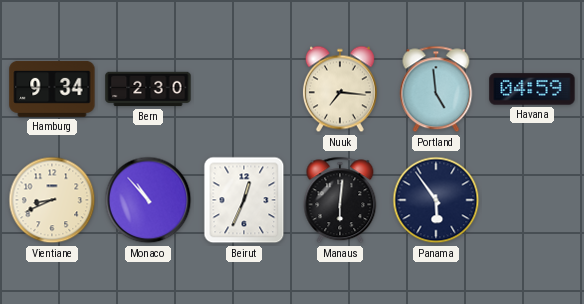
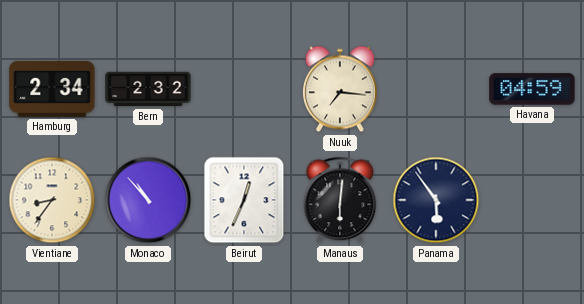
Hamburg: 9:34 -> 2:34 (52, 89)
Bern: 2:30 -> 2:32 (148, 89)
Portland: 4:59 -> none (436, 89)
Vientiane: 8:41 -> 8:36 (52, 200)
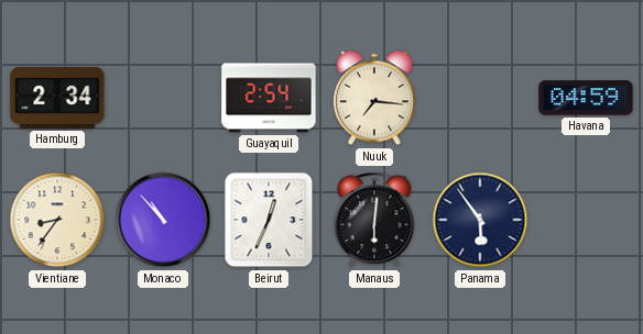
Bern: 2:32 -> none (148, 89)
Guayaquil: none -> 2:54 (269, 98)
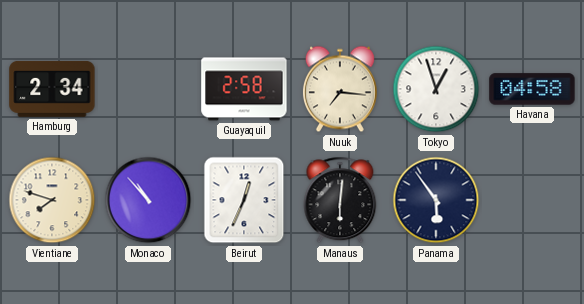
Guayaquil: 2:54 -> 2:58 (244, 89)
Tokyo: none -> 12:57 (436, 89)
Havana: 04:59 -> 04:58 (532, 89)
Vientiane: 8:36 -> 7:48 (52, 200)
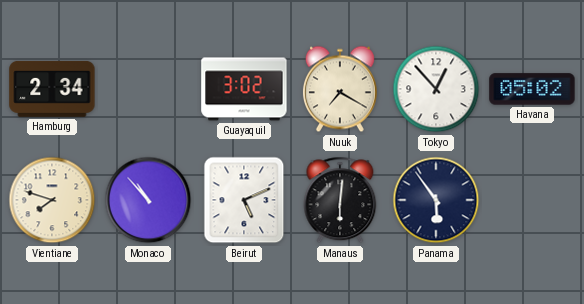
Guayaquil: 2:58 -> 3:02 (244, 89)
Nuuk: 7:16 -> 7:20 (340, 89)
Tokyo: 12:57 -> 12:53 (436, 89)
Havana: 04:58 -> 05:02 (532, 89)
Beirut: 12:34 -> 5:11 (244, 200)
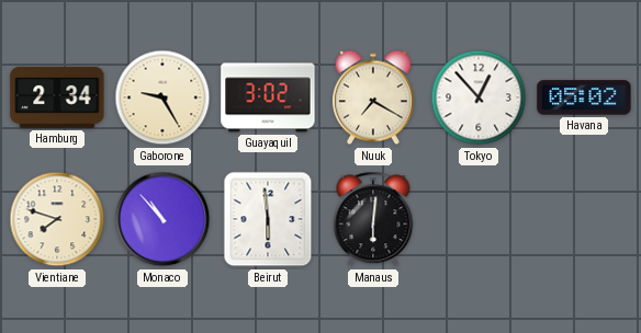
Gaborone: none -> 9:25 (162, 97)
Beirut: 5:11 -> 5:59 (268, 219)
Panama: 5:54 -> none (436, 200)
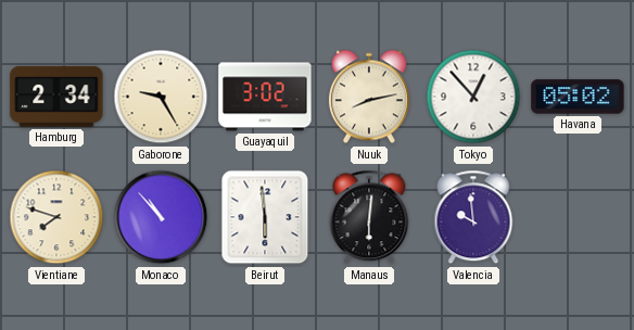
Nuuk: 7:20 -> 8:13 (369, 97)
Valencia: none -> 9:59 (473, 217)
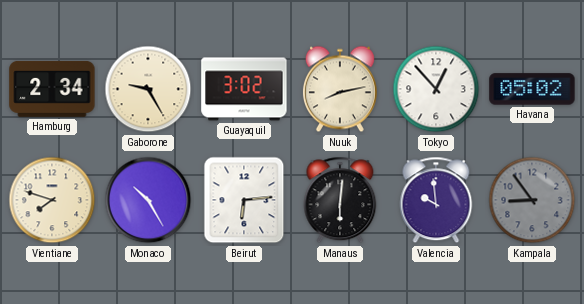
Monaco: 10:53 -> 10:25 (148, 200)
Beirut: 5:59 -> 6:14 (244, 200)
Kampala: none -> 8:54 (532, 200)
